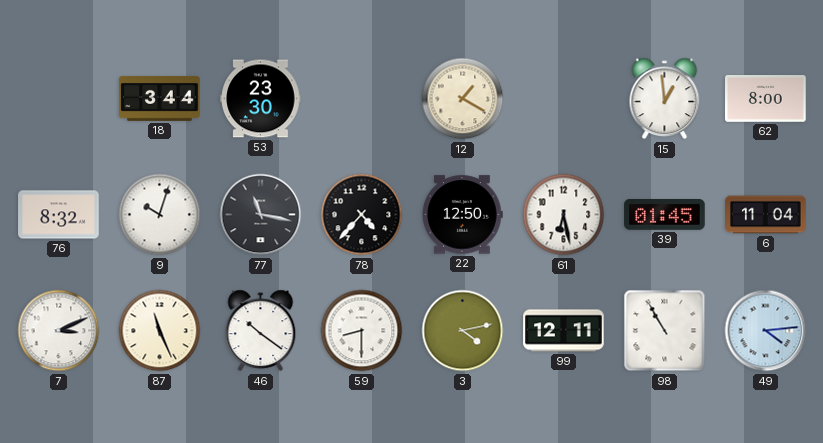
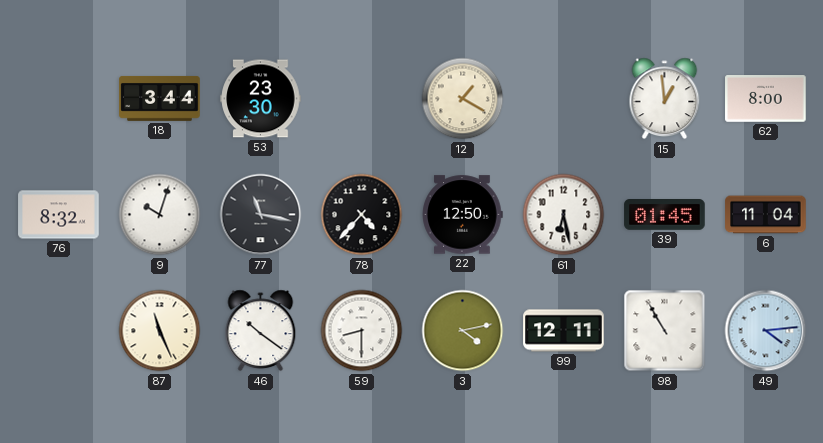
7: 3:11 -> none (59, 331)
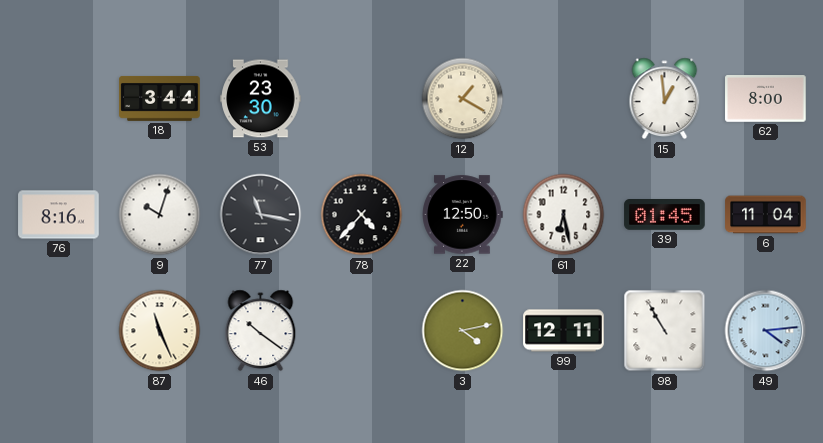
76: 8:32 -> 8:16 (59, 215)
59: 8:30 -> none (362, 331)
